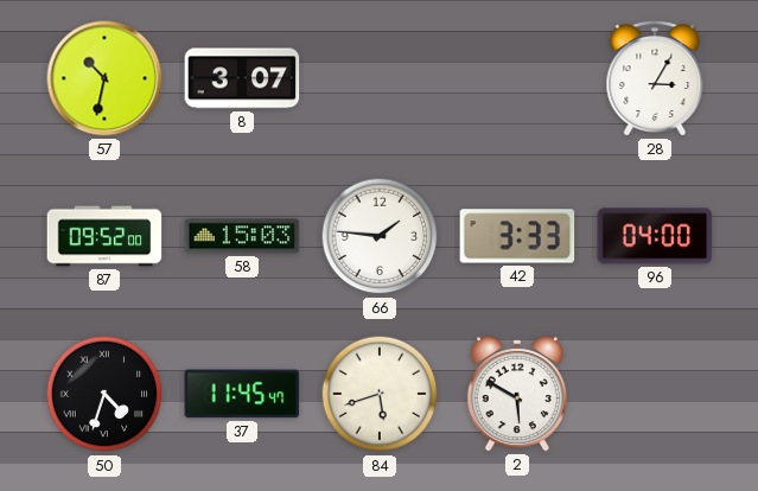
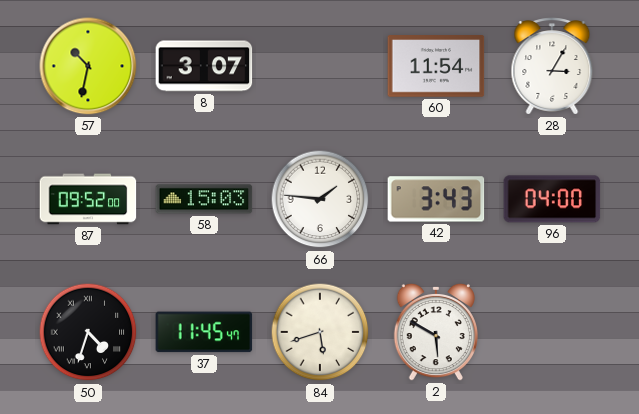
60: none -> 11:54 (436, 66)
42: 3:33 -> 3:43 (436, 199)
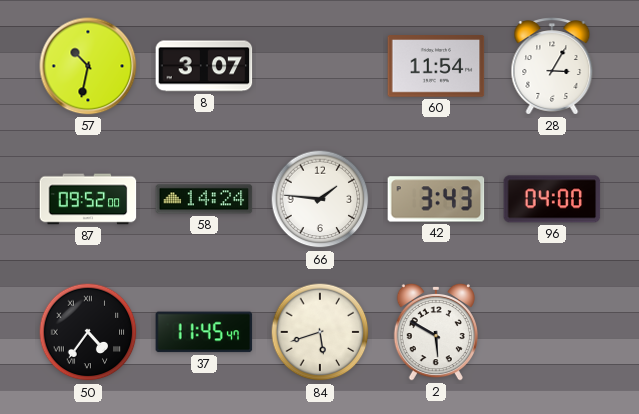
58: 15:03 -> 14:24 (204, 199)
50: 4:33 -> 4:36 (88, 332)
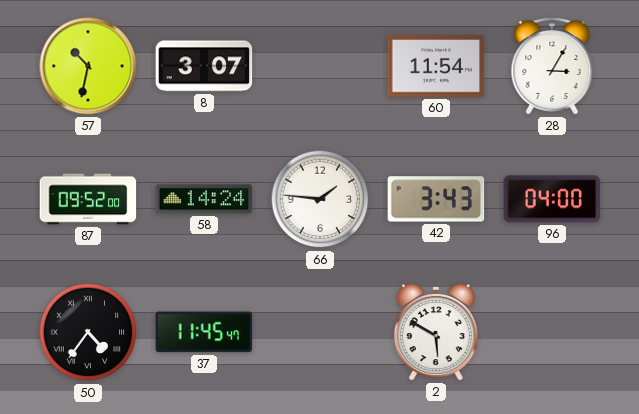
84: 5:42 -> none (320, 332)
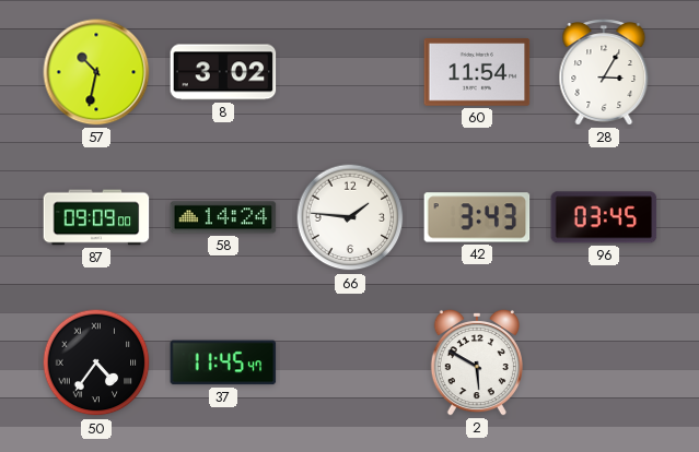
8: 3:07 -> 3:02 (223, 72)
87: 09:52 -> 09:09 (96, 217)
96: 04:00 -> 03:45 (604, 217)
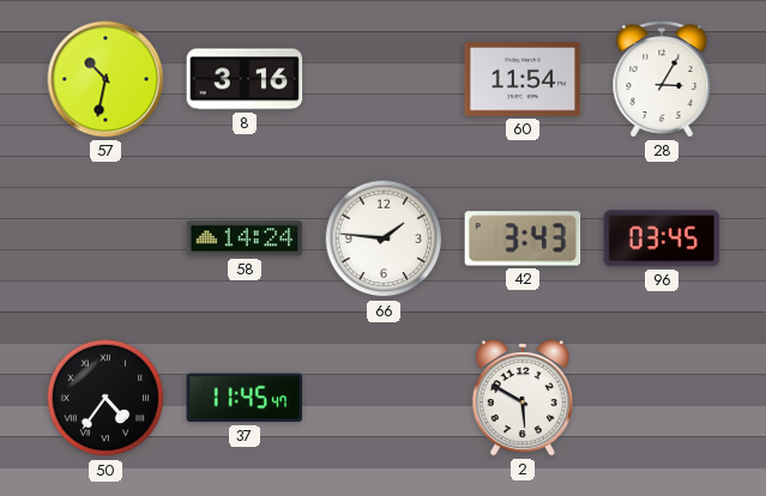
8: 3:02 -> 3:16 (245, 79)
87: 09:09 -> none (96, 217)
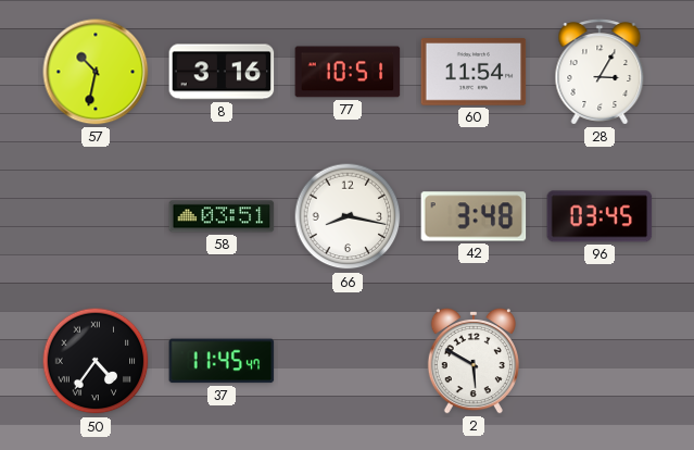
77: none -> 10:51 (348, 72)
58: 14:24 -> 03:51 (222, 216)
66: 1:46 -> 8:17 (348, 216)
42: 3:43 -> 3:48 (474, 216)
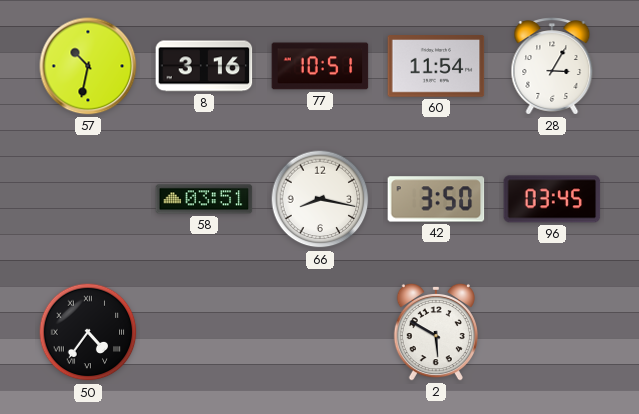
42: 3:48 -> 3:50 (436, 199)
37: 11:45 -> none (222, 361)
